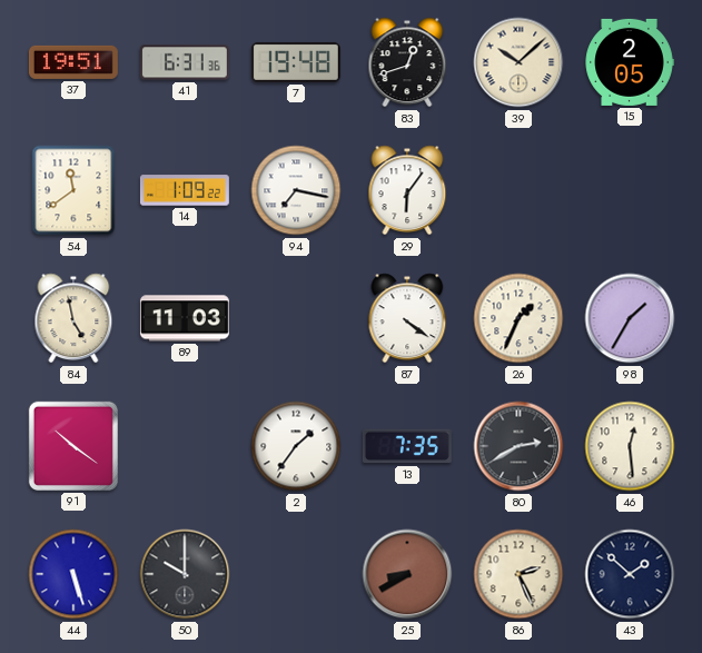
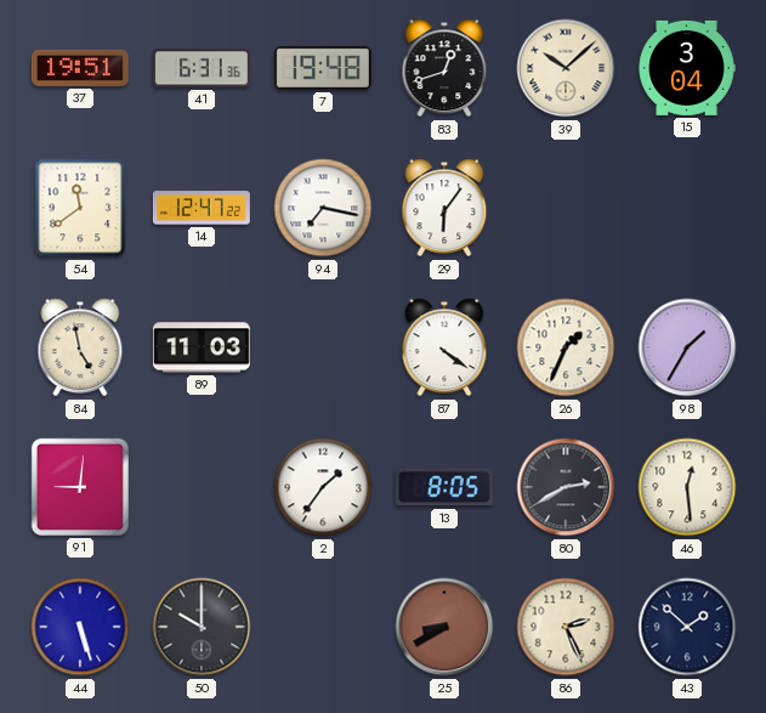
15: 2:05 -> 3:04 (687, 68)
14: 1:09 -> 12:47 (202, 208)
91: 10:21 -> 9:01 (80, 487)
13: 7:35 -> 8:05 (444, 487)
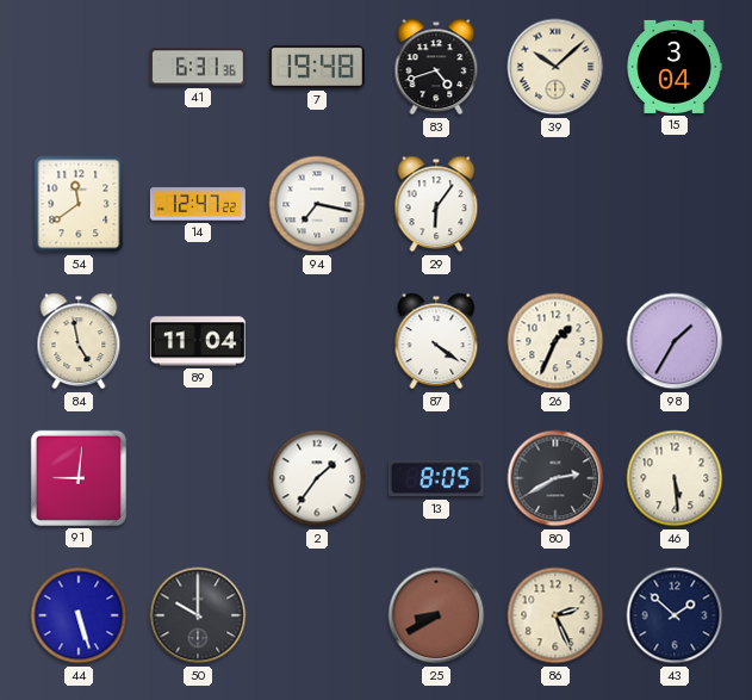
37: 19:51 -> none (80, 68)
83: 12:42 -> 4:42 (436, 67)
89: 11:03 -> 11:04 (198, 341)
46: 12:29 -> 5:29 (675, 478)
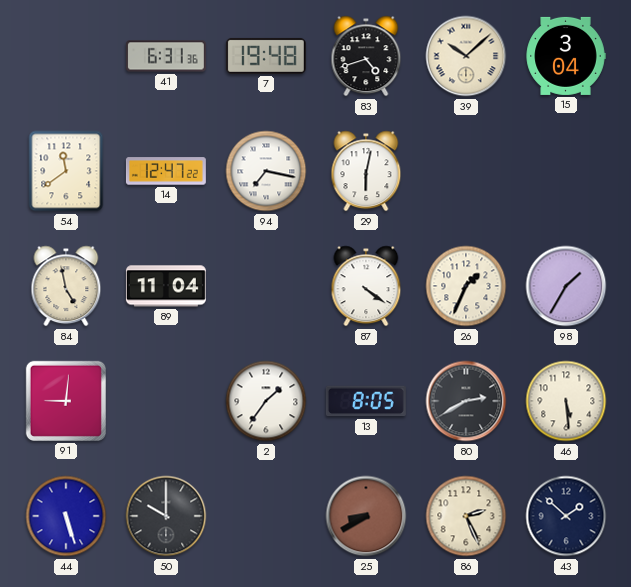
29: 6:06 -> 6:02 (366, 171)
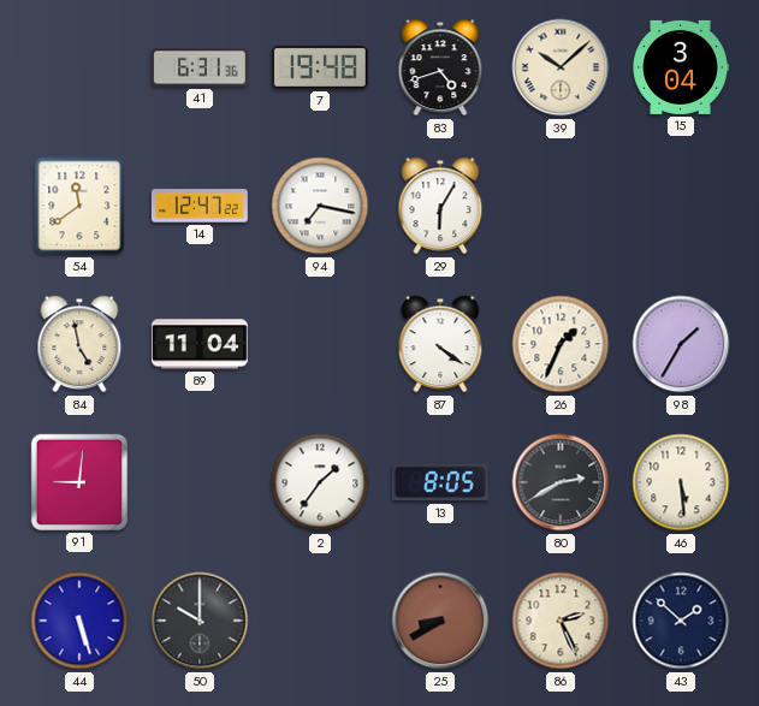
29: 6:02 -> 6:05 (440, 206)
